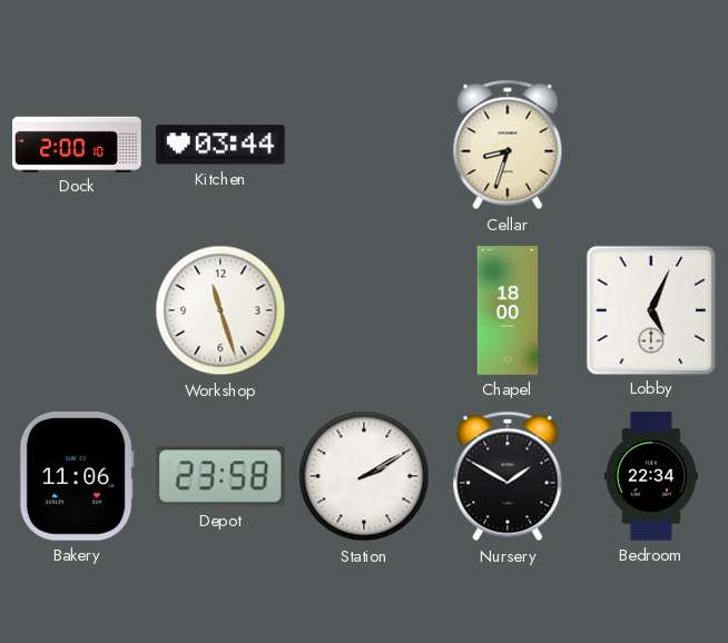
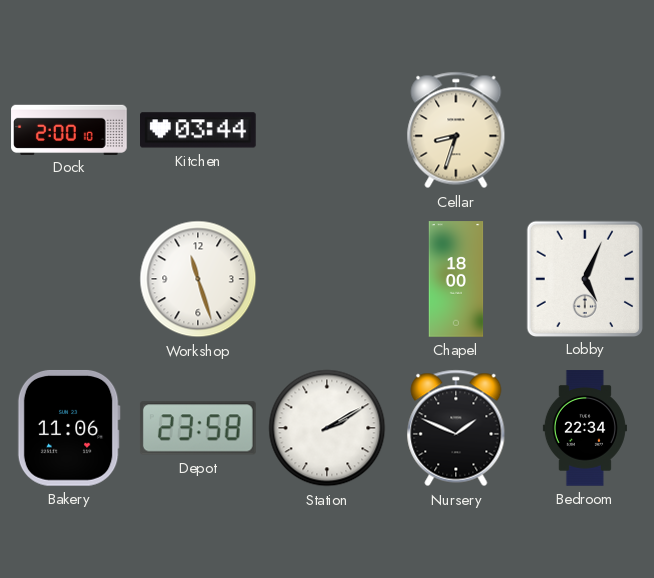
Nursery: 1:50 -> 1:49 (456, 428)
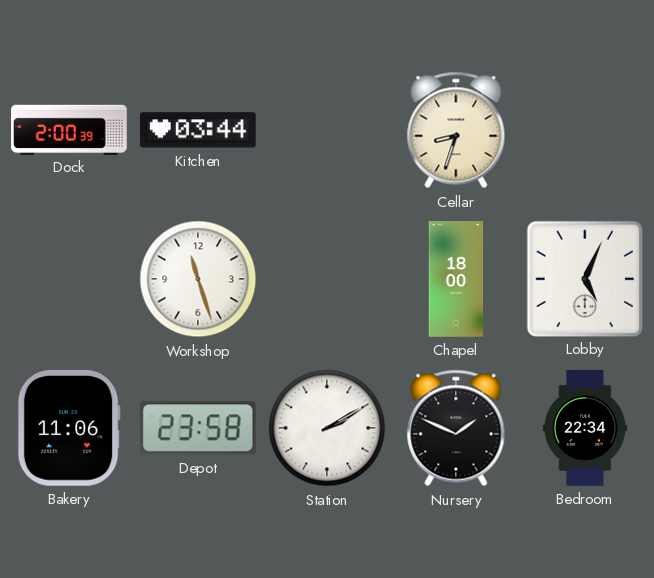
Dock: 2:00:10 -> 2:00:39 (69, 129)
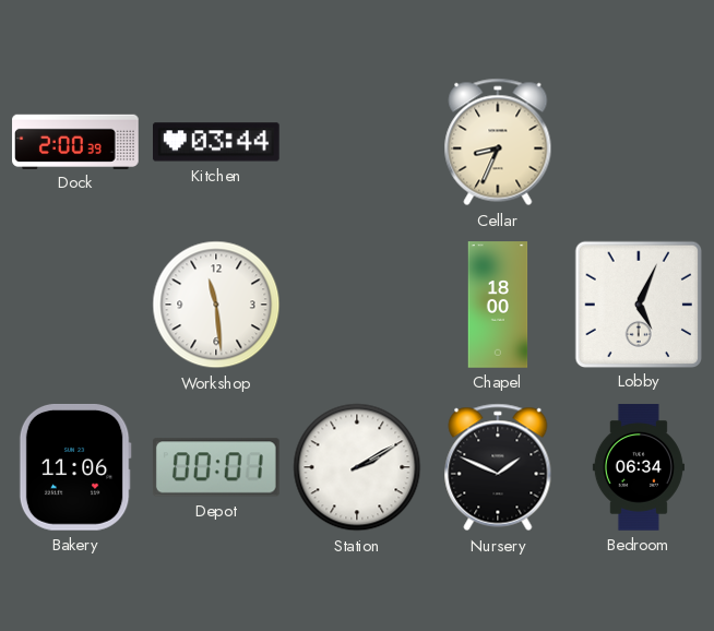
Cellar: 8:33 -> 8:34 (498, 142)
Workshop: 11:27 -> 11:29 (216, 305)
Depot: 23:58 -> 00:01 (216, 467)
Bedroom: 22:34 -> 06:34 (639, 467)
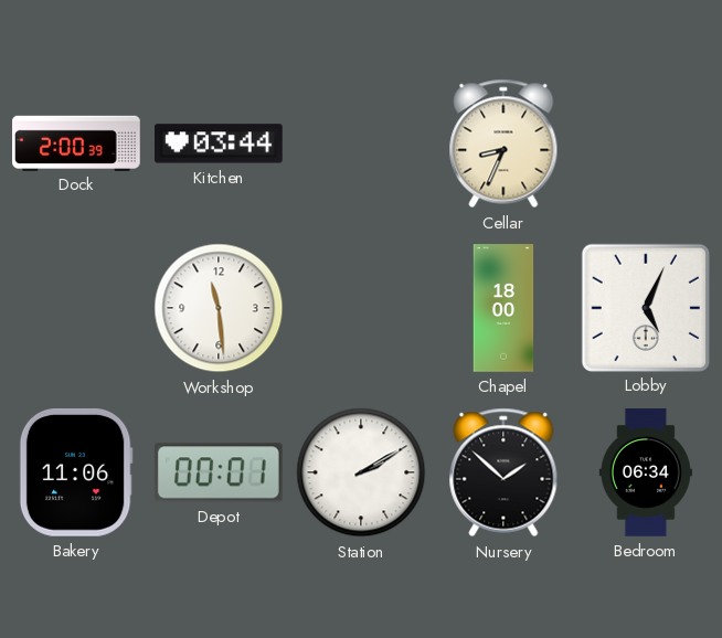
Nursery: 1:49 -> 1:52 (503, 472)
